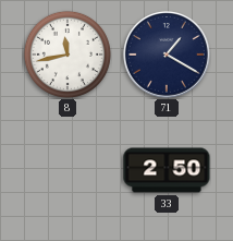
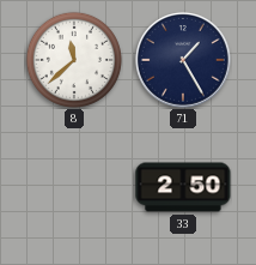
8: 11:43 -> 11:38 (74, 60)
71: 1:20 -> 1:25 (184, 61)
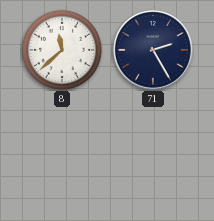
71: 1:25 -> 2:25 (154, 51)
33: 2:50 -> none (183, 187)
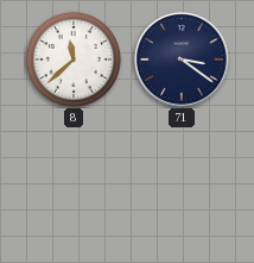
71: 2:25 -> 3:21 (183, 61)
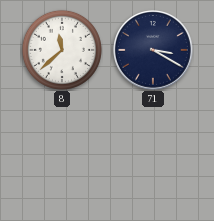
71: 3:21 -> 3:20 (154, 51)
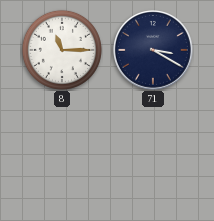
8: 11:38 -> 11:15 (62, 50)
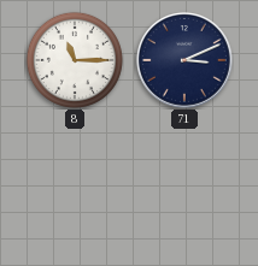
71: 3:20 -> 3:11 (186, 61)
